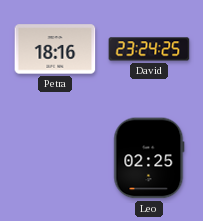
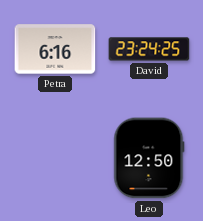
Petra: 18:16 -> 6:16 (55, 49)
Leo: 02:25 -> 12:50 (149, 158)
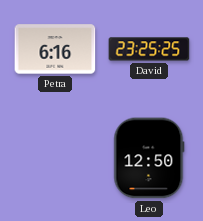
David: 23:24 -> 23:25 (149, 49)
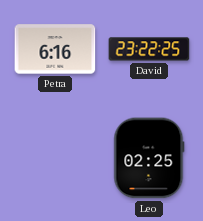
David: 23:25 -> 23:22 (149, 49)
Leo: 12:50 -> 02:25 (149, 158)
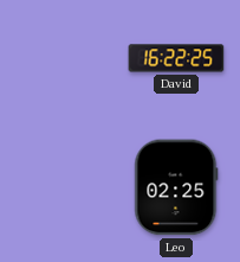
Petra: 6:16 -> none (55, 49)
David: 23:22 -> 16:22 (176, 58)
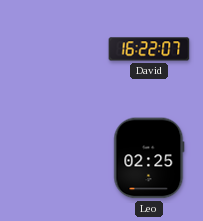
David: 16:22:25 -> 16:22:07 (149, 49)
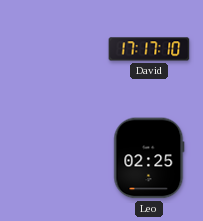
David: 16:22 -> 17:17 (149, 49)
